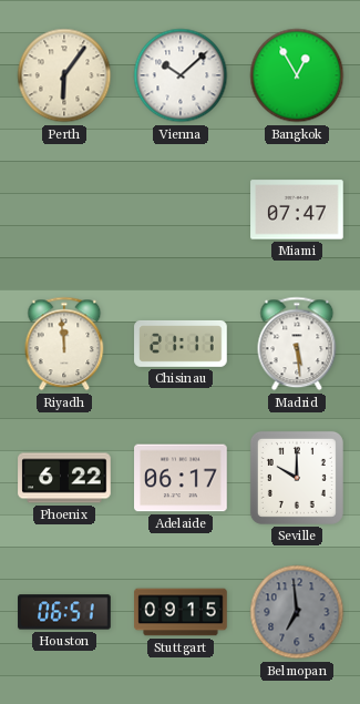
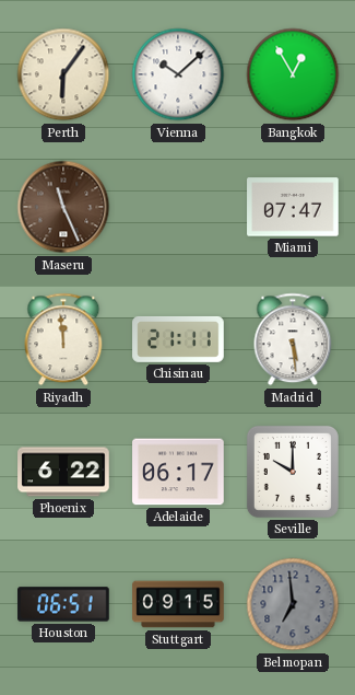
Maseru: none -> 11:26 (63, 207)
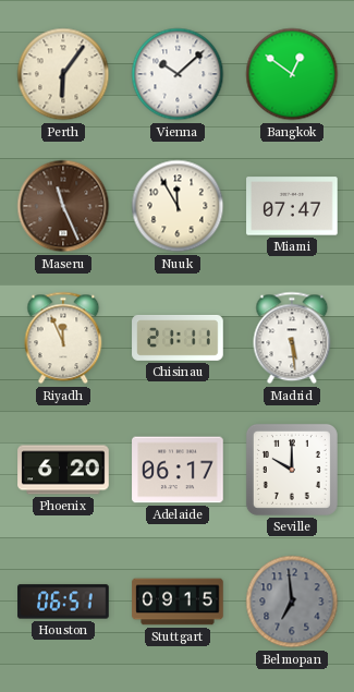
Bangkok: 12:55 -> 12:51 (292, 74)
Nuuk: none -> 11:55 (178, 206)
Riyadh: 11:59 -> 11:56 (63, 338)
Phoenix: 6:22 -> 6:20 (63, 470)
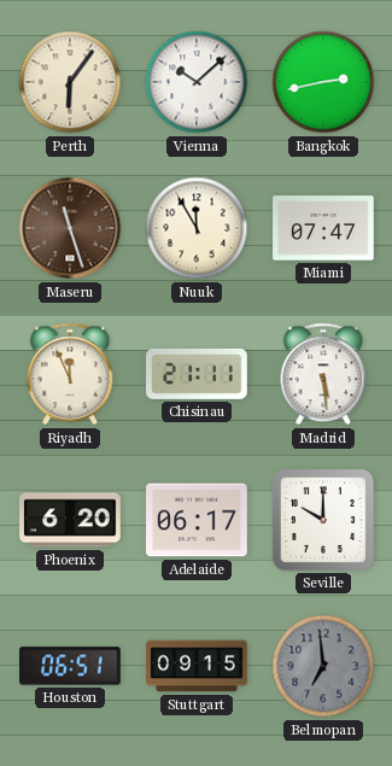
Bangkok: 12:51 -> 2:43 (323, 82)
Maseru: 11:26 -> 11:27 (70, 228)
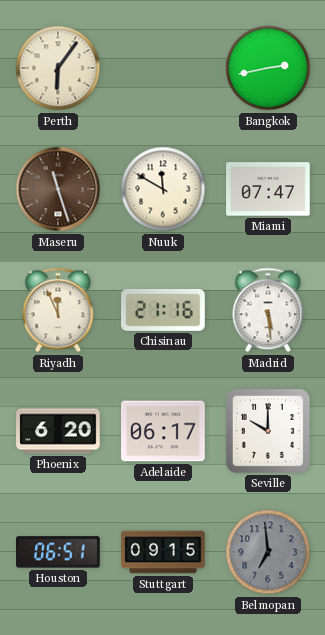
Vienna: 10:08 -> none (197, 82)
Nuuk: 11:55 -> 11:50 (163, 189)
Chisinau: 21:11 -> 21:16 (163, 310)
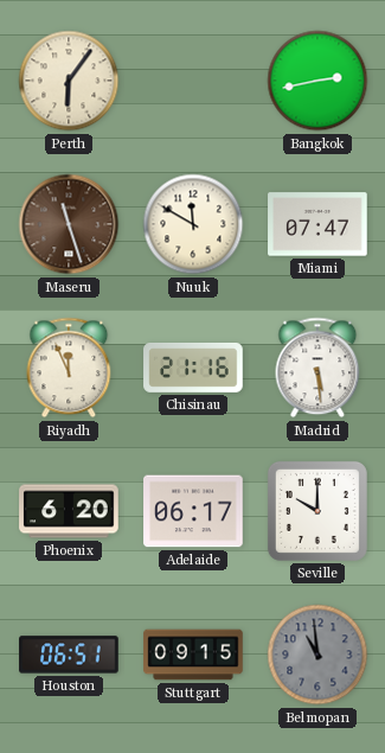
Belmopan: 6:59 -> 10:59 (317, 655)
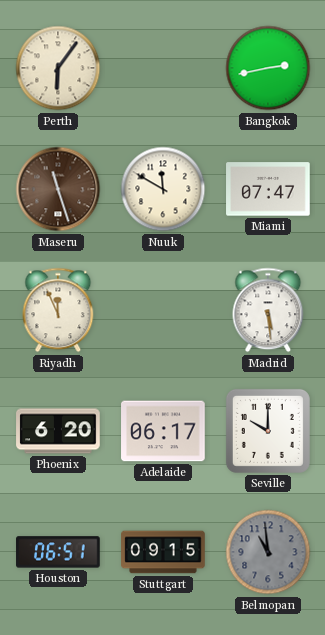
Chisinau: 21:16 -> none (193, 368)
